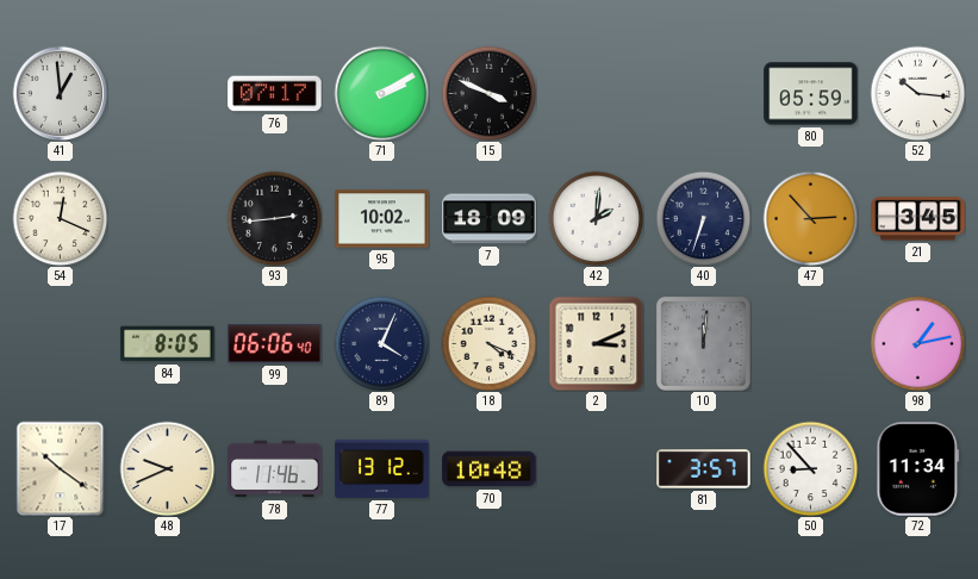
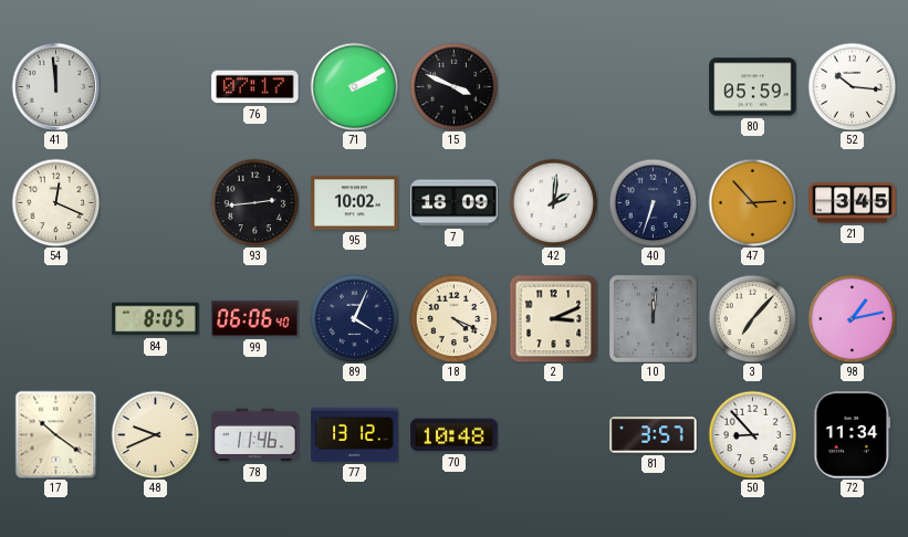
41: 12:59 -> 11:59 (55, 86)
3: none -> 7:07 (752, 318)
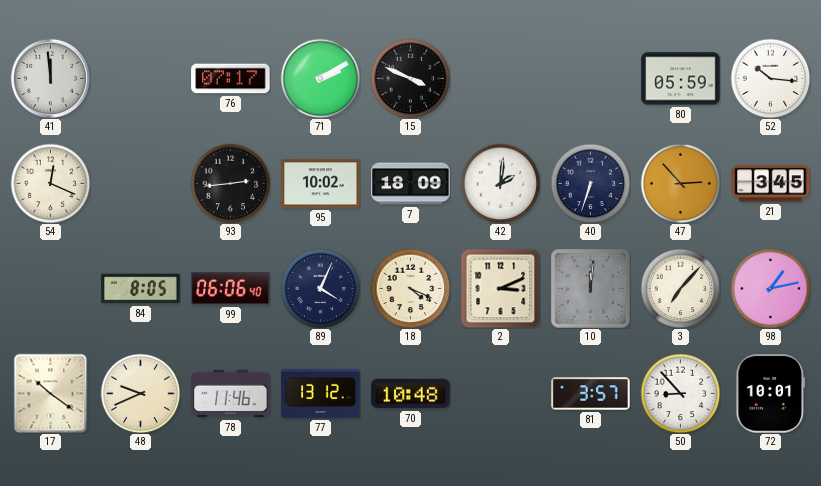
72: 11:34 -> 10:01 (771, 394)
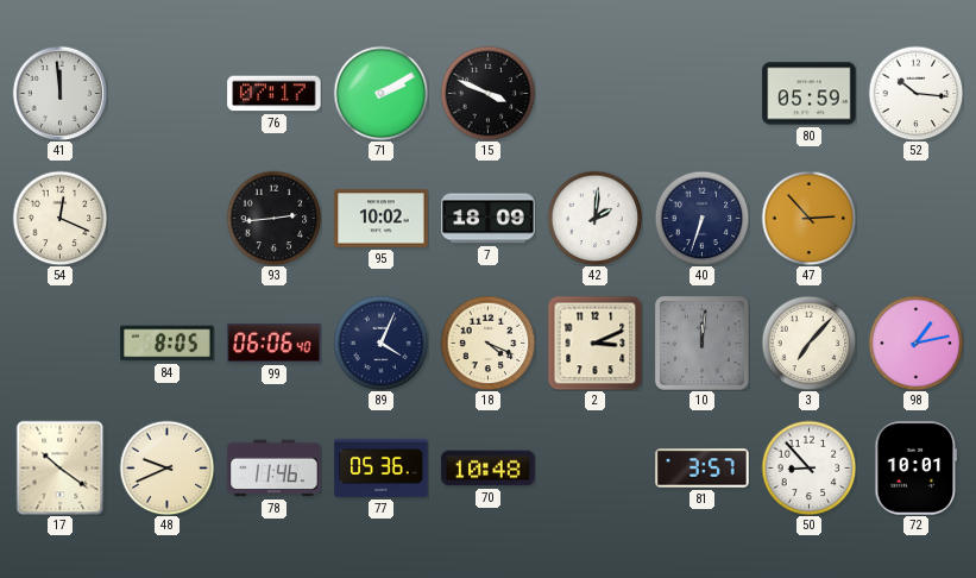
21: 3:45 -> none (771, 184)
77: 13:12 -> 05:36 (382, 467)
